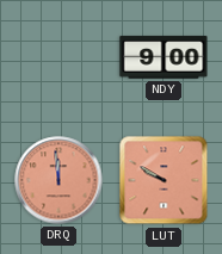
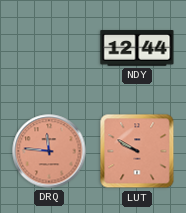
NDY: 9:00 -> 12:44 (137, 48)
DRQ: 11:59 -> 11:46 (49, 151)
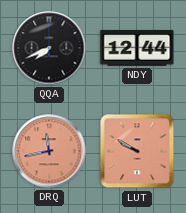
QQA: none -> 7:41 (49, 48)
DRQ: 11:46 -> 11:43 (49, 151)
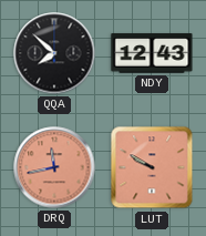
QQA: 7:41 -> 7:52 (54, 53)
NDY: 12:44 -> 12:43 (152, 53)
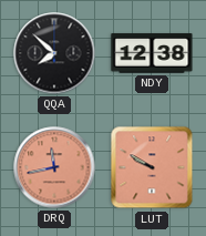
NDY: 12:43 -> 12:38 (152, 53)
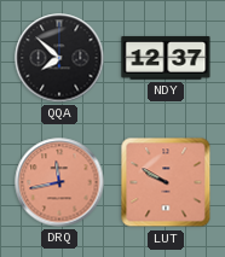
NDY: 12:38 -> 12:37 (166, 58)
